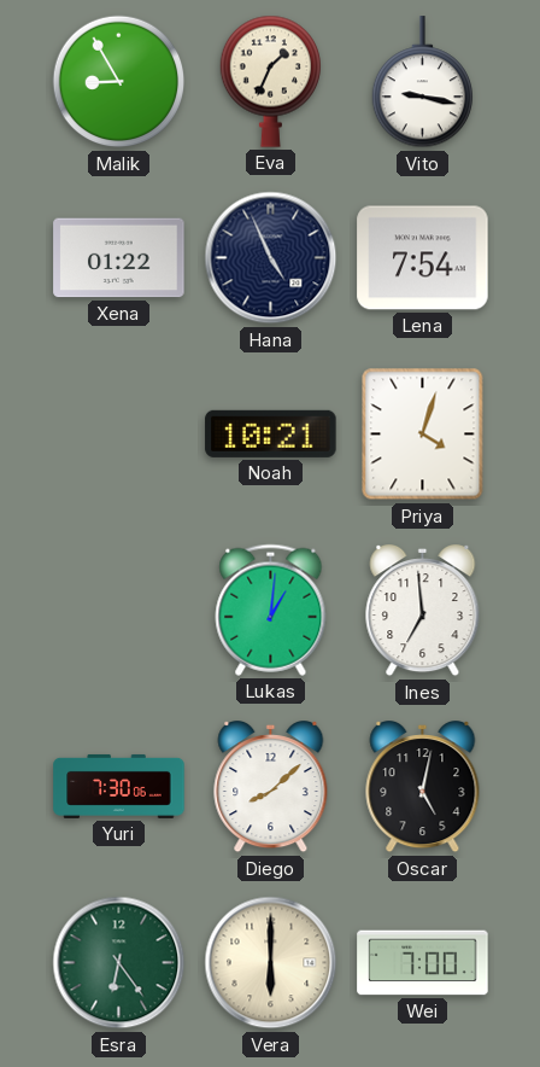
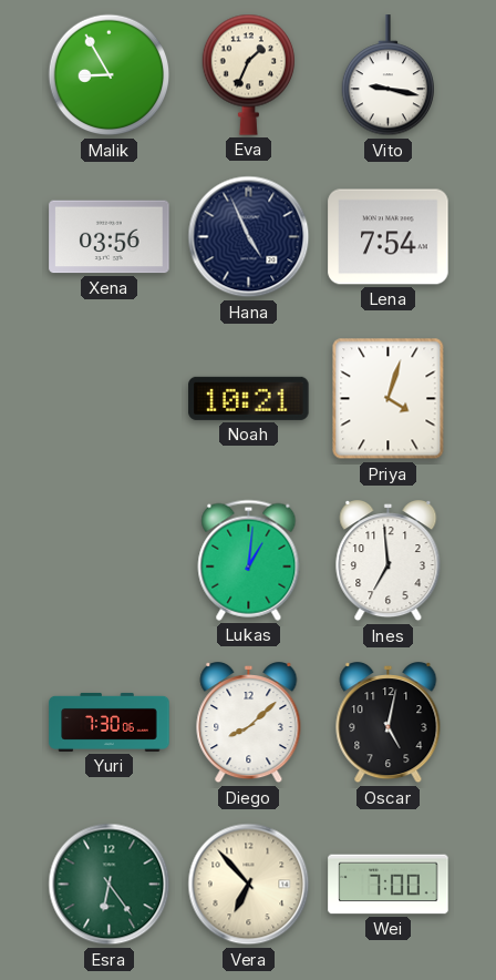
Xena: 01:22 -> 03:56 (110, 237)
Vera: 6:00 -> 6:53 (249, 885)
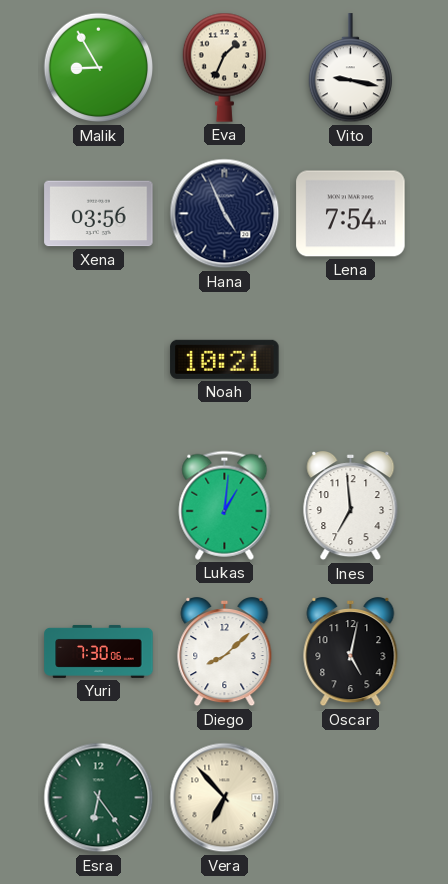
Priya: 4:03 -> none (389, 399)
Wei: 7:00 -> none (389, 885)
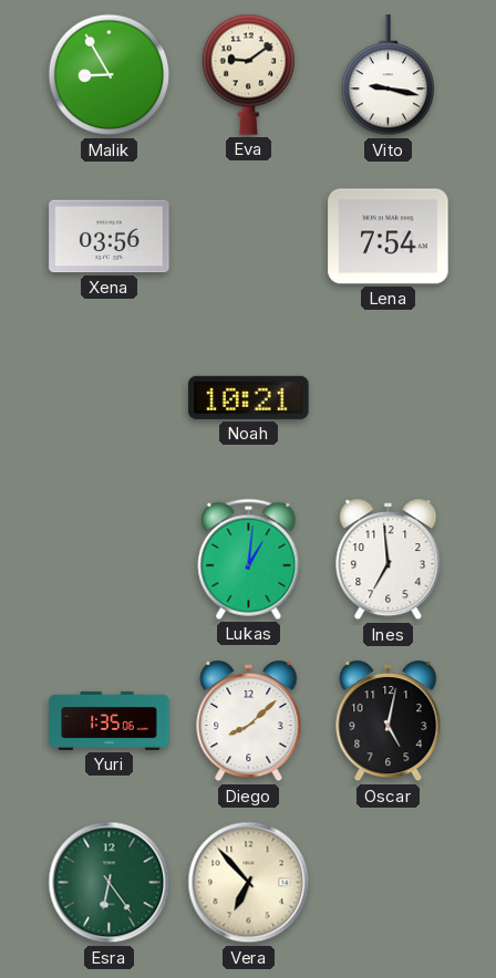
Eva: 1:34 -> 9:09 (248, 74)
Hana: 4:56 -> none (225, 214)
Yuri: 7:30 -> 1:35 (110, 720)
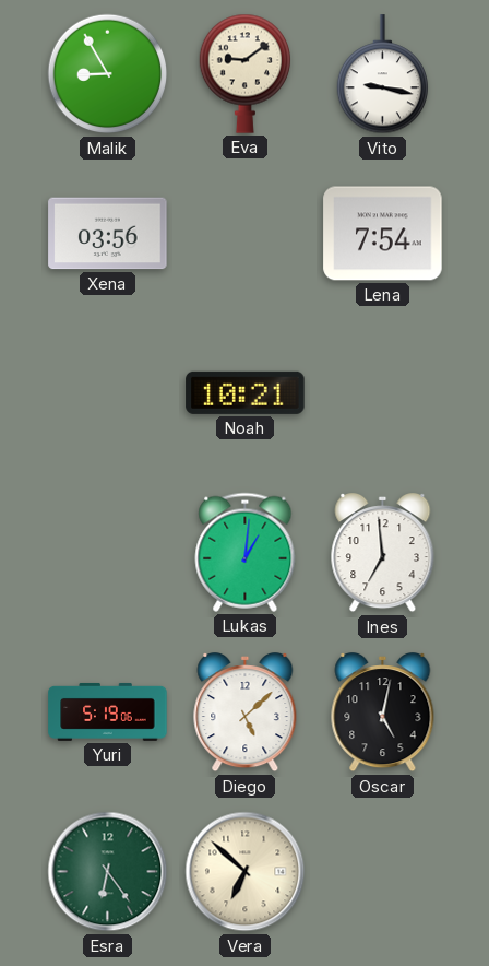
Yuri: 1:35 -> 5:19 (108, 711)
Diego: 8:08 -> 5:08 (246, 714)
Vera: 6:53 -> 6:52 (246, 872)
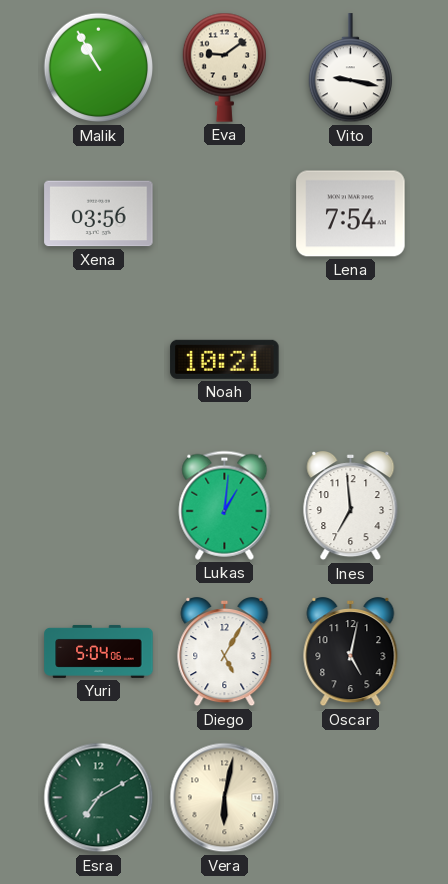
Malik: 8:55 -> 10:55 (99, 68)
Yuri: 5:19 -> 5:04 (99, 651)
Diego: 5:08 -> 5:05 (225, 653)
Esra: 6:24 -> 7:10 (99, 798)
Vera: 6:52 -> 6:02 (225, 798)
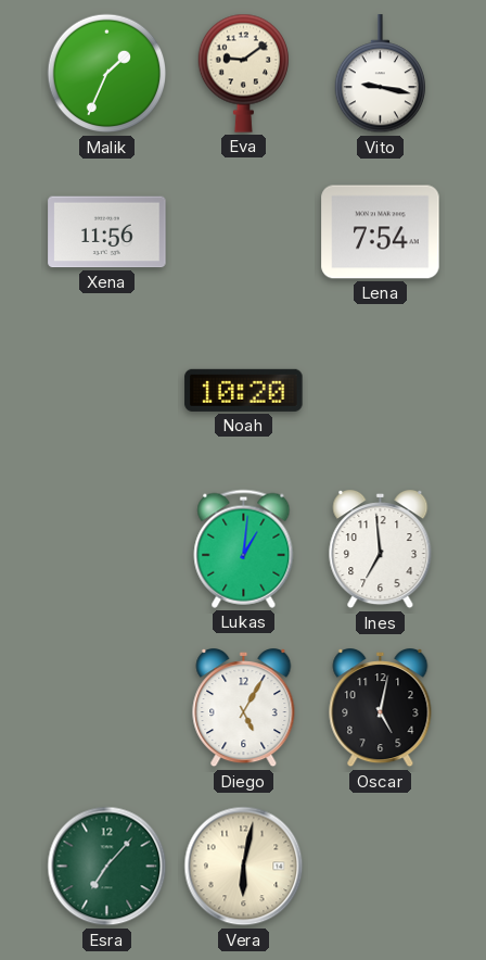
Malik: 10:55 -> 1:34 (107, 74)
Xena: 03:56 -> 11:56 (107, 232)
Noah: 10:21 -> 10:20 (244, 390)
Yuri: 5:04 -> none (99, 651)
Esra: 7:10 -> 7:07 (107, 867)
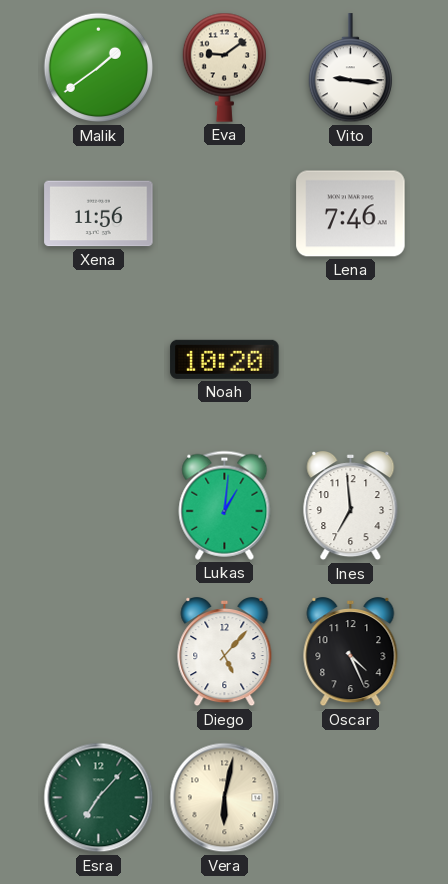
Malik: 1:34 -> 1:39 (99, 68)
Vito: 9:17 -> 9:16 (350, 68)
Lena: 7:54 -> 7:46 (351, 214)
Diego: 5:05 -> 5:07 (225, 653)
Oscar: 5:02 -> 4:26 (351, 653)
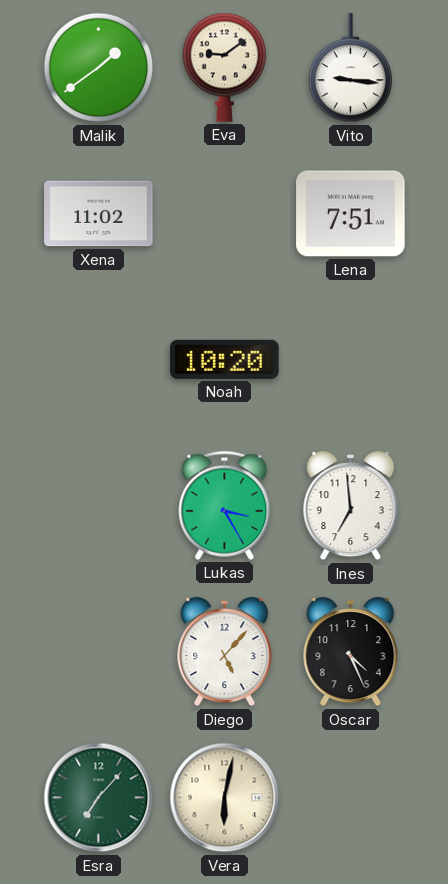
Xena: 11:56 -> 11:02 (99, 214)
Lena: 7:46 -> 7:51 (351, 214)
Lukas: 1:01 -> 3:25 (225, 505)
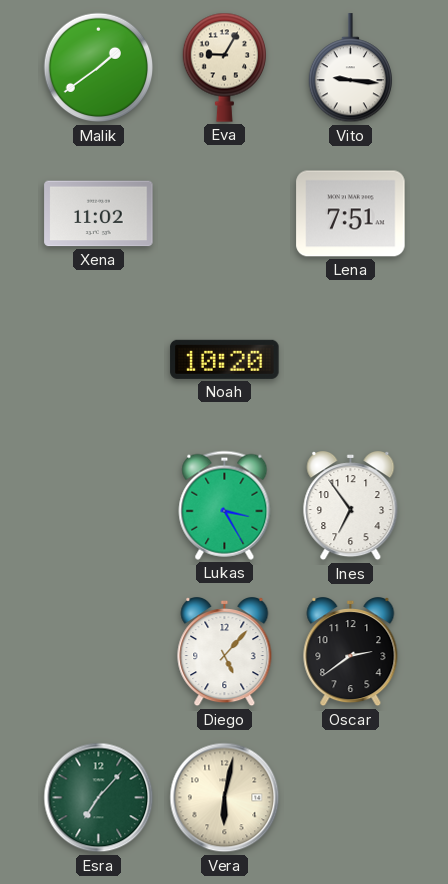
Eva: 9:09 -> 9:05 (224, 67)
Ines: 6:59 -> 6:54 (351, 507)
Oscar: 4:26 -> 2:39 (351, 653)
